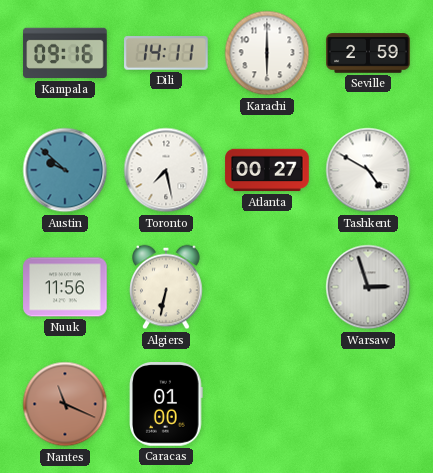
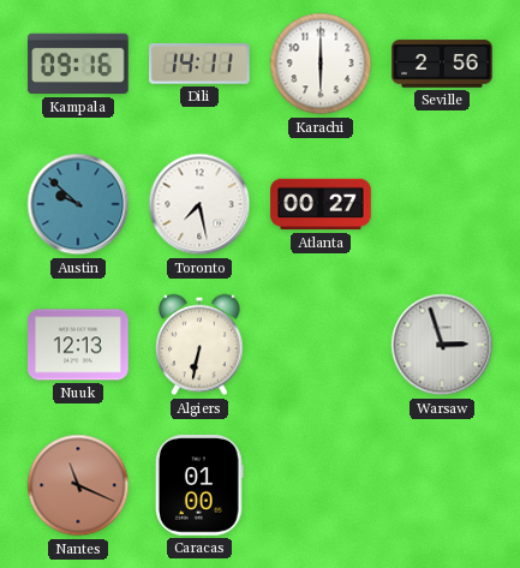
Seville: 2:59 -> 2:56 (442, 64)
Tashkent: 4:50 -> none (368, 170)
Nuuk: 11:56 -> 12:13 (78, 345)
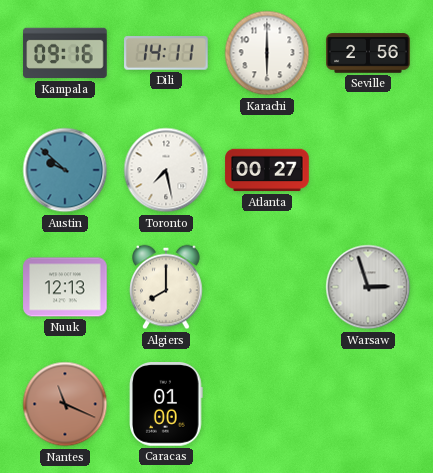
Algiers: 6:32 -> 8:00 (166, 287)
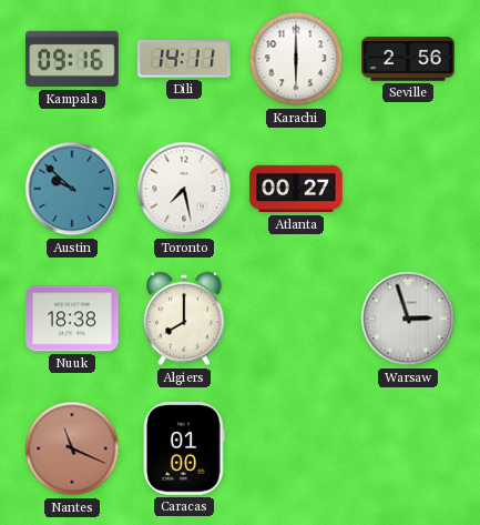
Nuuk: 12:13 -> 18:38 (72, 319)
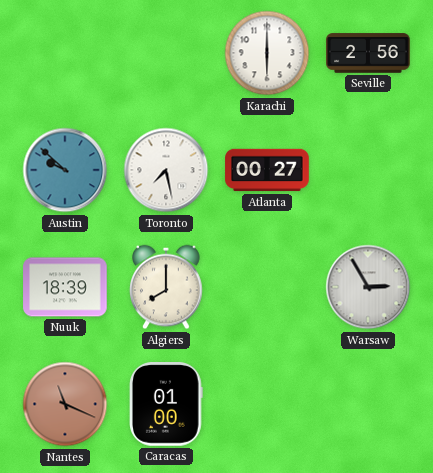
Kampala: 09:16 -> none (72, 59)
Dili: 14:11 -> none (184, 60)
Nuuk: 18:38 -> 18:39 (65, 287)
Warsaw: 2:57 -> 2:55 (368, 287)
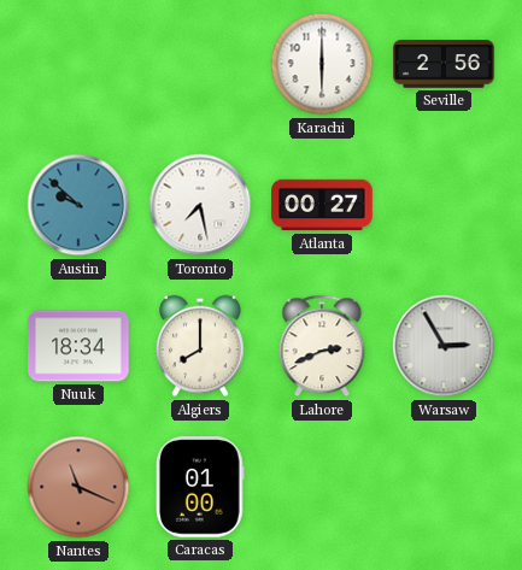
Nuuk: 18:39 -> 18:34 (78, 346)
Lahore: none -> 2:41 (322, 346)
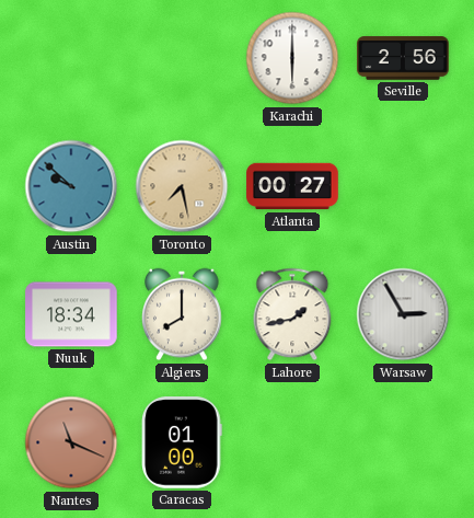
Toronto dial: white -> champagne (182, 186)
Lahore: 2:41 -> 1:43 (292, 314)
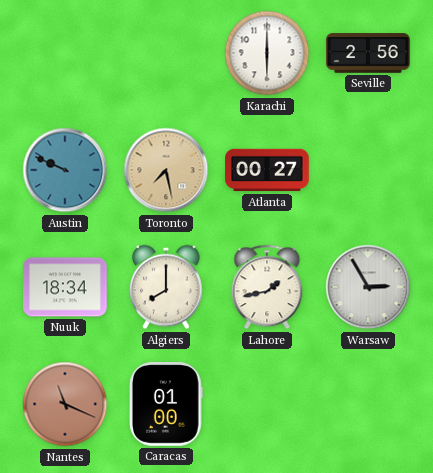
Austin: 9:52 -> 9:49 (65, 170)
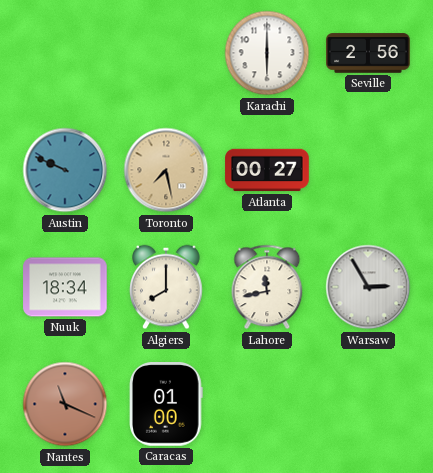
Lahore: 1:43 -> 11:43 (267, 287)
